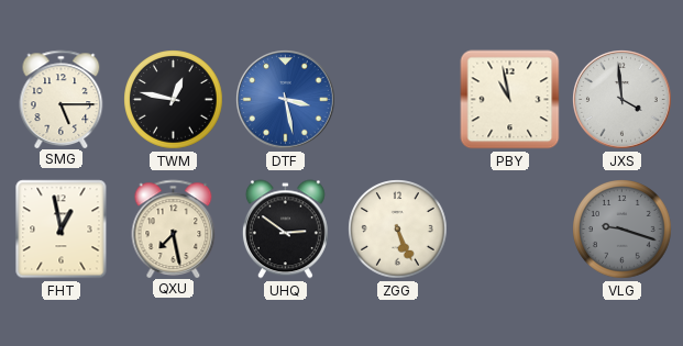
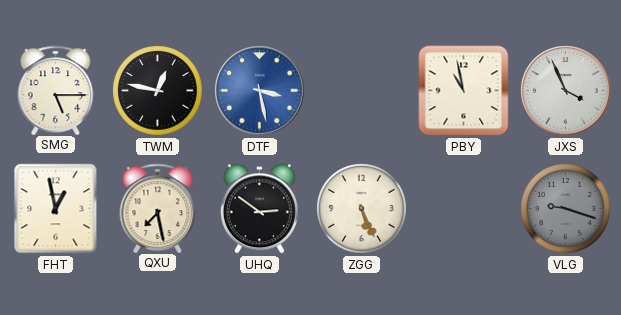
JXS: 3:59 -> 3:56 (566, 91)
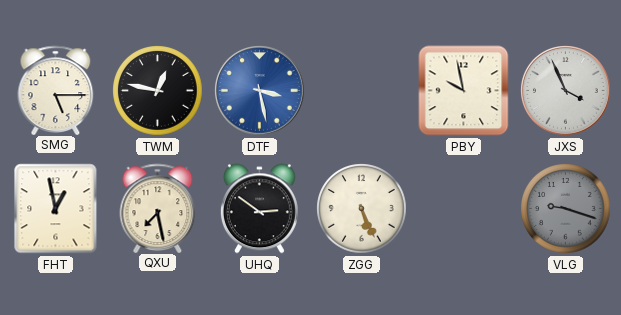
PBY: 10:58 -> 9:58 (464, 91)
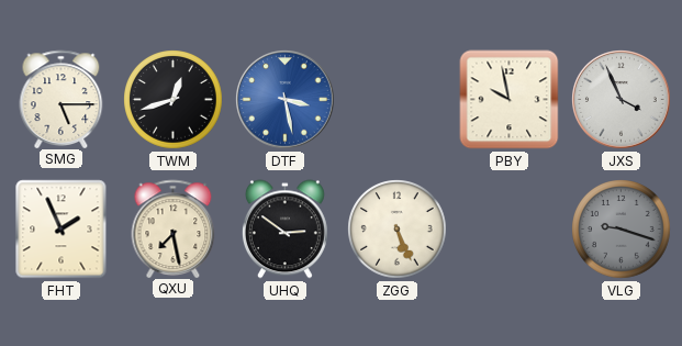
TWM: 12:47 -> 12:42 (174, 100)
FHT: 12:58 -> 1:56 (62, 230)
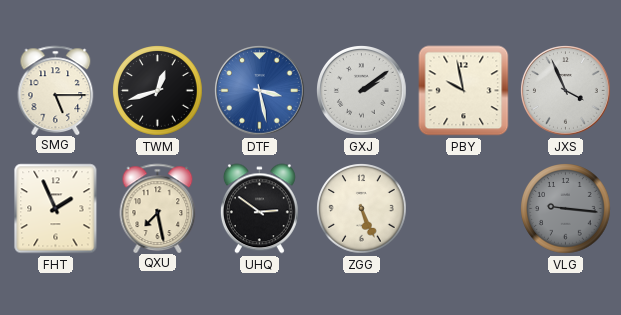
GXJ: none -> 2:09 (362, 91)
VLG: 9:18 -> 9:16 (566, 209)
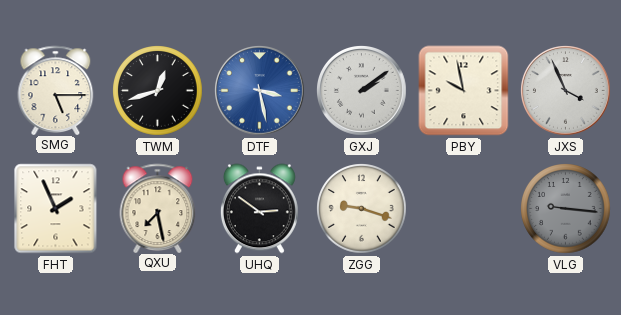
ZGG: 5:26 -> 9:18 (362, 209)
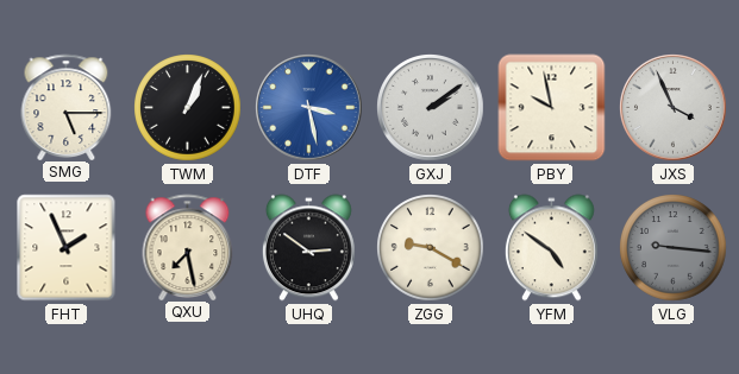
TWM: 12:42 -> 1:04 (188, 108)
ZGG: 9:18 -> 9:20 (431, 248)
YFM: none -> 4:51 (551, 248)
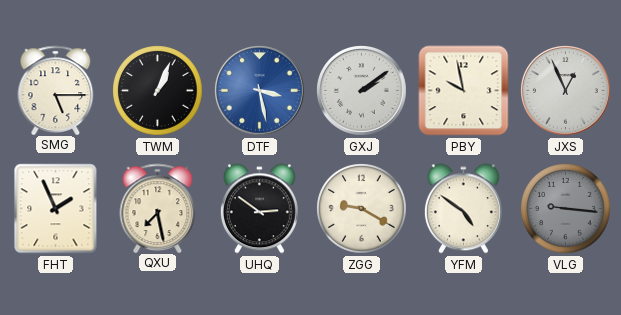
JXS: 3:56 -> 12:56 (566, 91)
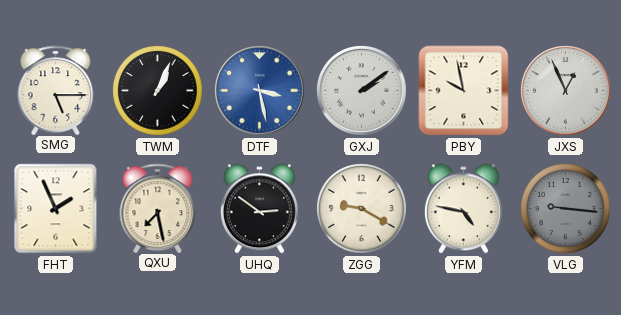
YFM: 4:51 -> 4:47 (463, 209)
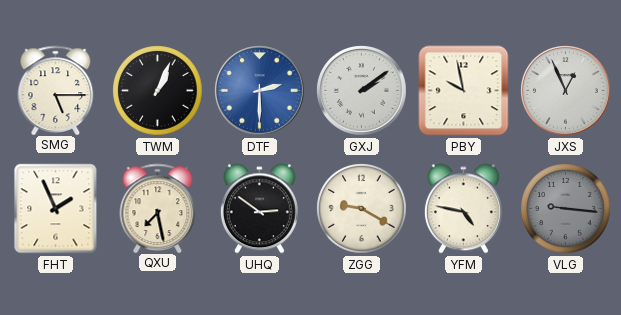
DTF: 3:28 -> 2:30 (260, 91)
